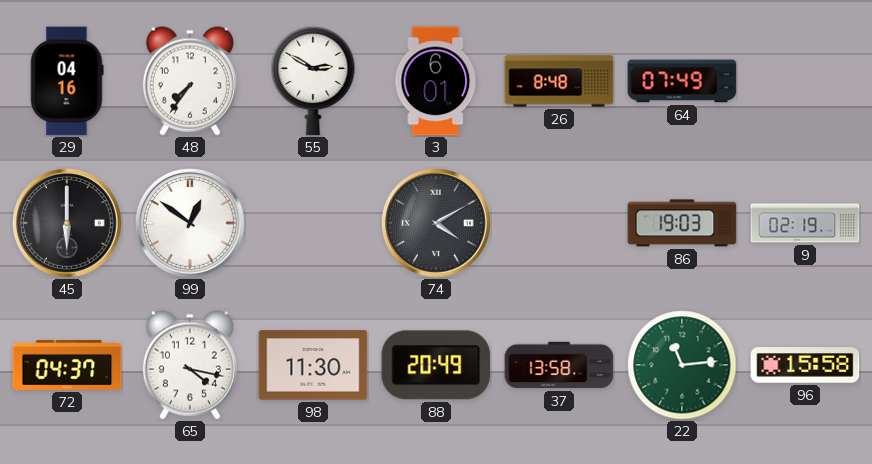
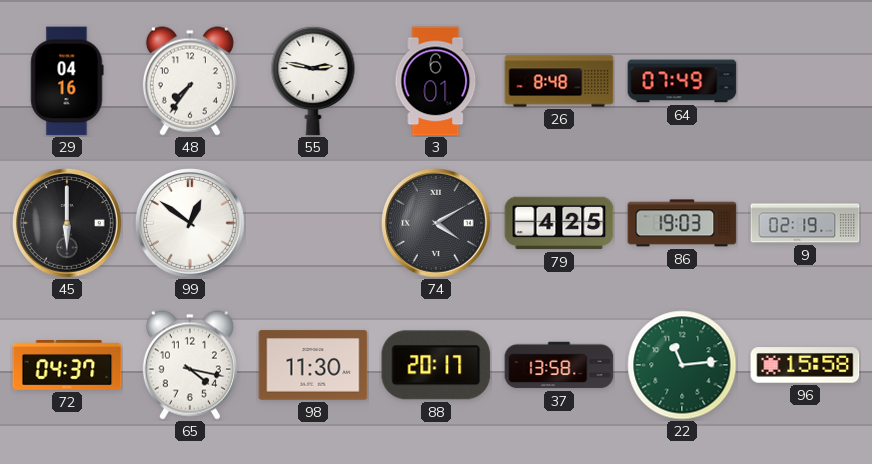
55: 2:50 -> 2:47 (313, 81)
79: none -> 4:25 (559, 223)
88: 20:49 -> 20:17 (436, 365)
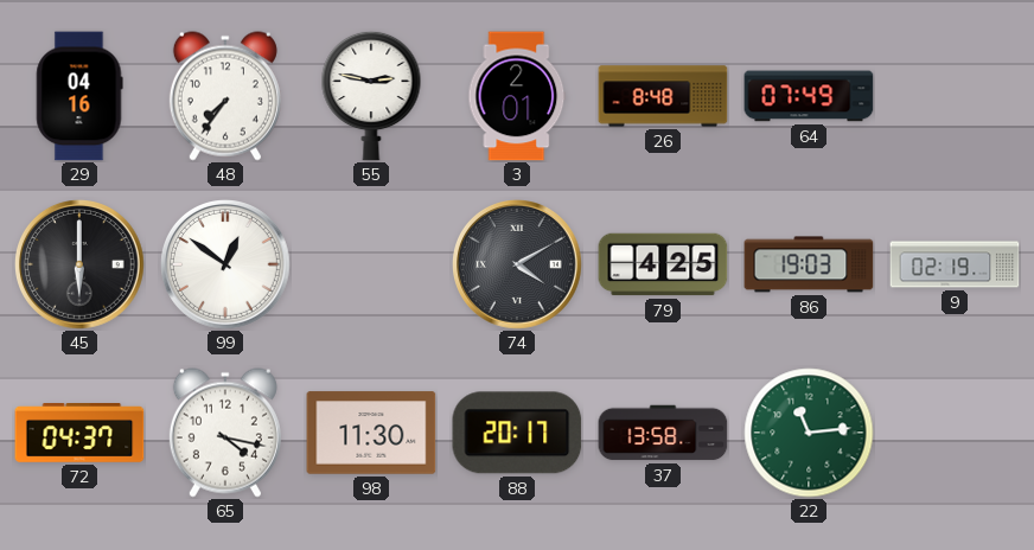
3: 6:01 -> 2:01 (517, 96)
96: 15:58 -> none (805, 365)
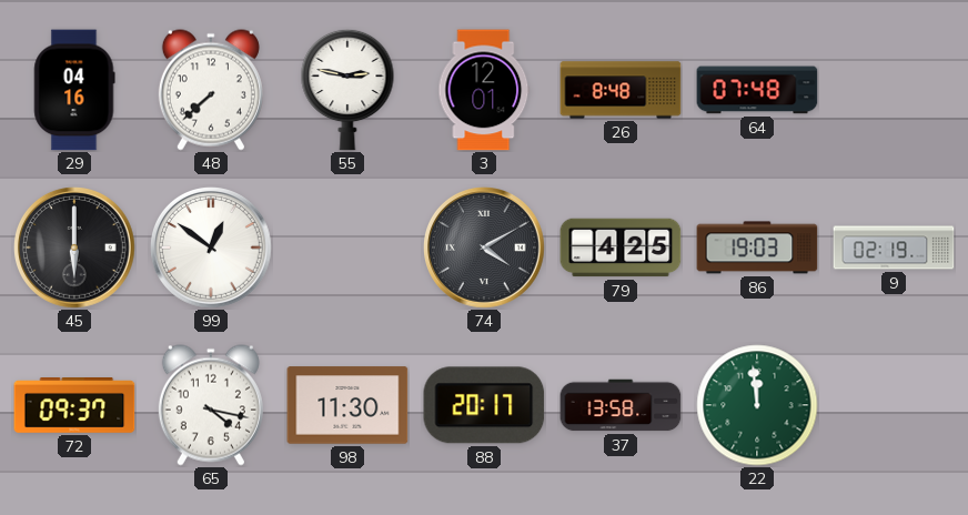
48: 7:36 -> 7:38 (211, 90)
3: 2:01 -> 12:01 (484, 90)
64: 07:49 -> 07:48 (757, 90)
72: 04:37 -> 09:37 (74, 406)
22: 11:14 -> 11:59 (757, 405)
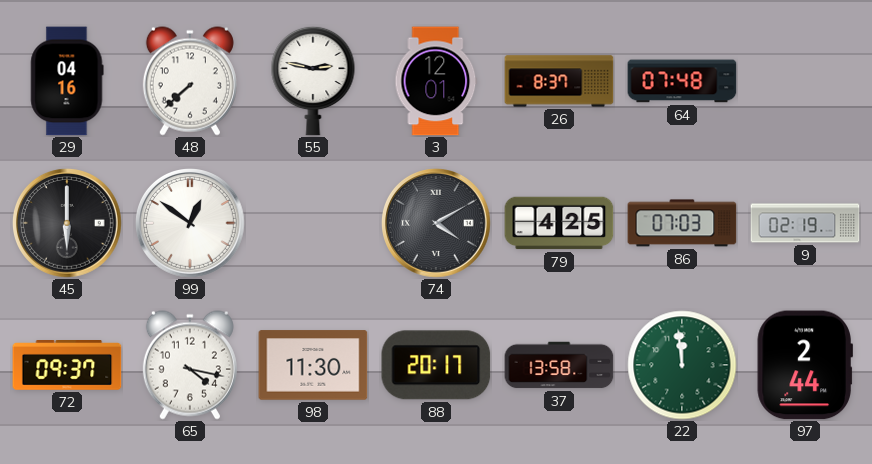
26: 8:48 -> 8:37 (559, 81)
86: 19:03 -> 07:03 (682, 223)
97: none -> 2:44 (805, 365)
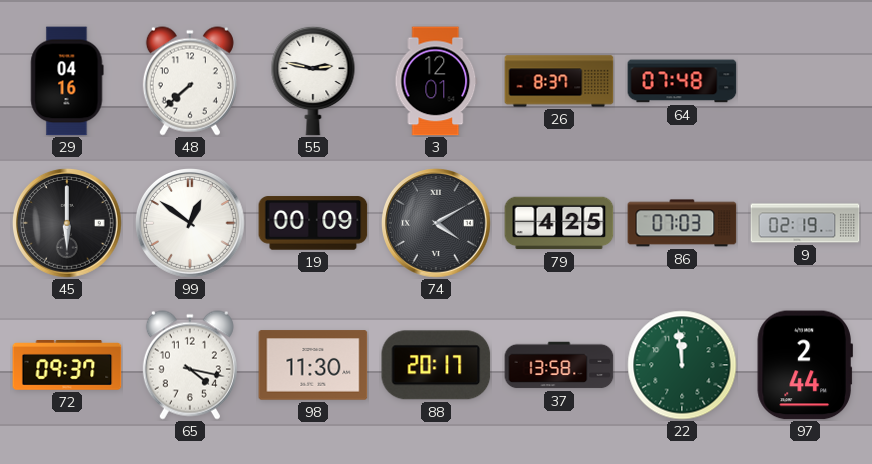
19: none -> 00:09 (313, 223)
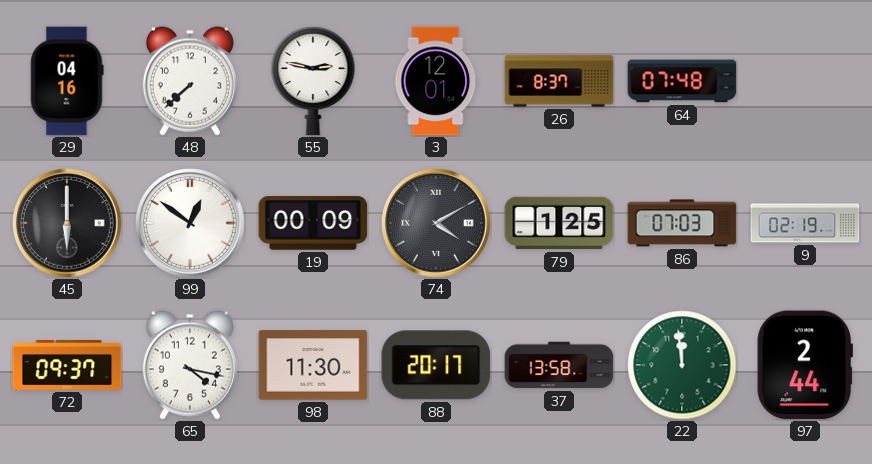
79: 4:25 -> 1:25 (559, 223)
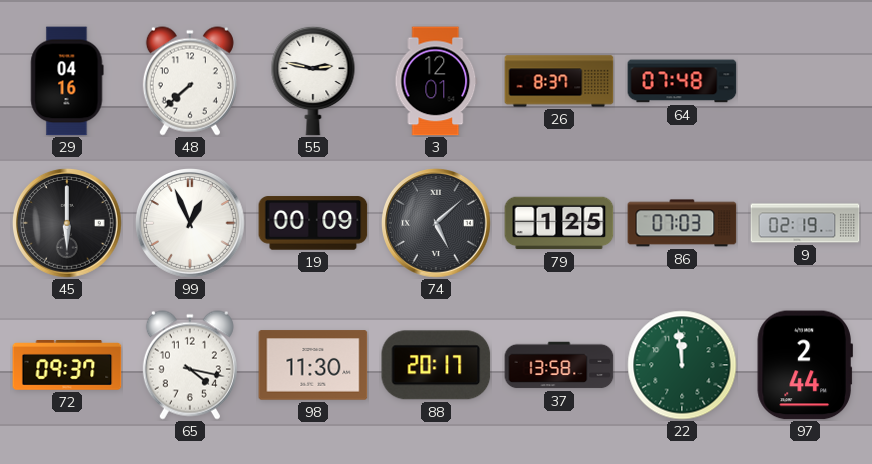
99: 12:51 -> 12:56 (191, 224)
74: 4:10 -> 5:08 (437, 224)
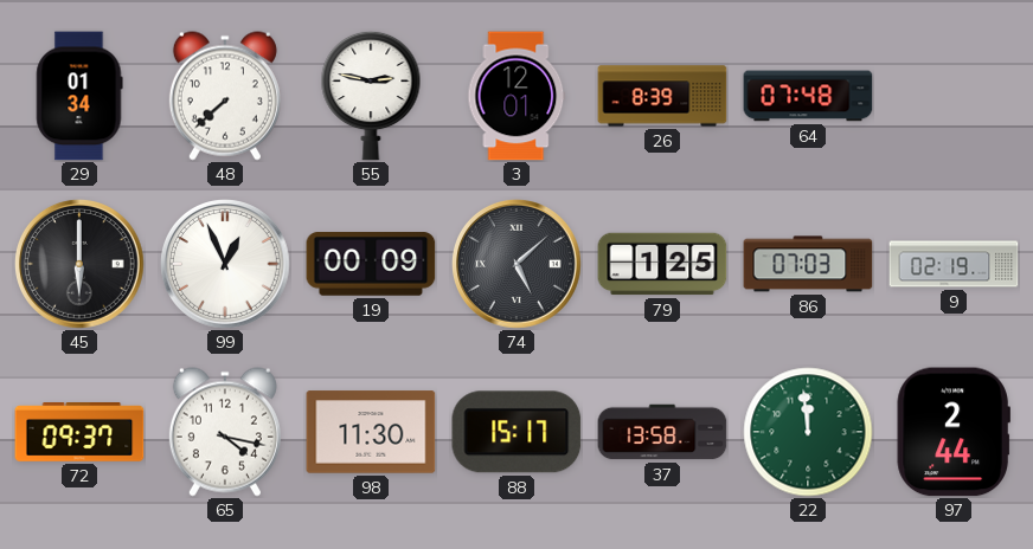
29: 04:16 -> 01:34 (79, 96)
26: 8:37 -> 8:39 (662, 96)
88: 20:17 -> 15:17 (516, 432)
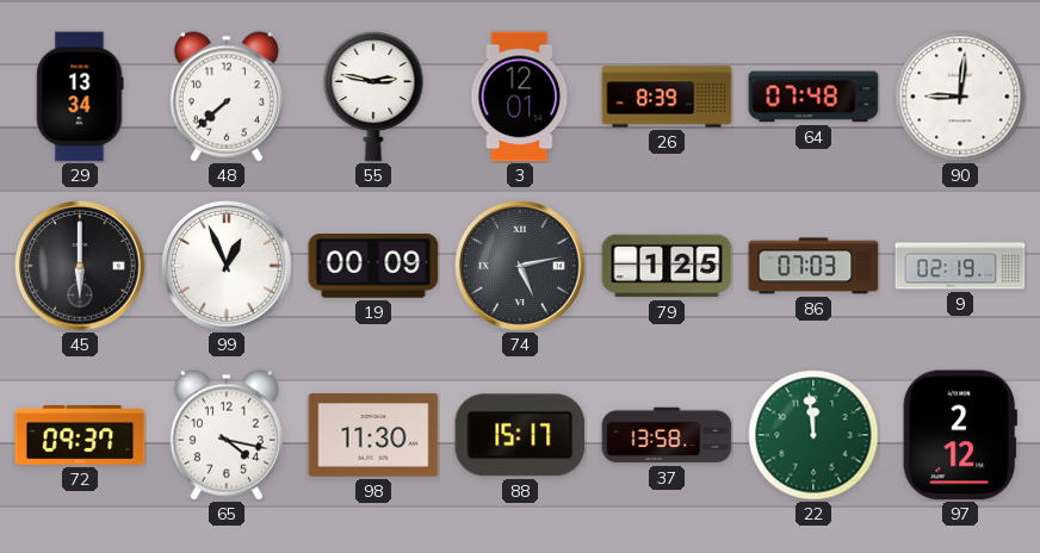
29: 01:34 -> 13:34 (80, 97)
90: none -> 9:01 (960, 97)
74: 5:08 -> 5:13 (521, 267)
97: 2:44 -> 2:12 (960, 435)
